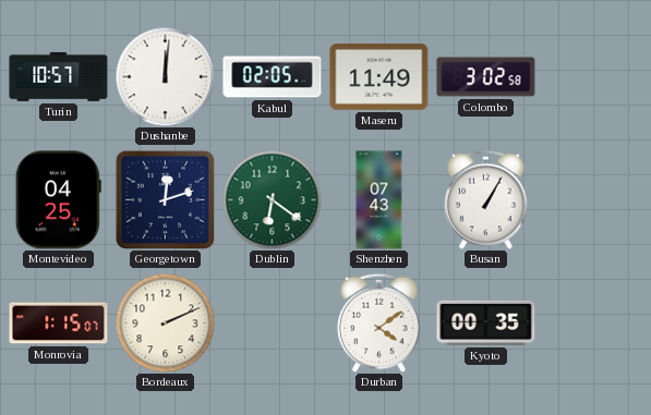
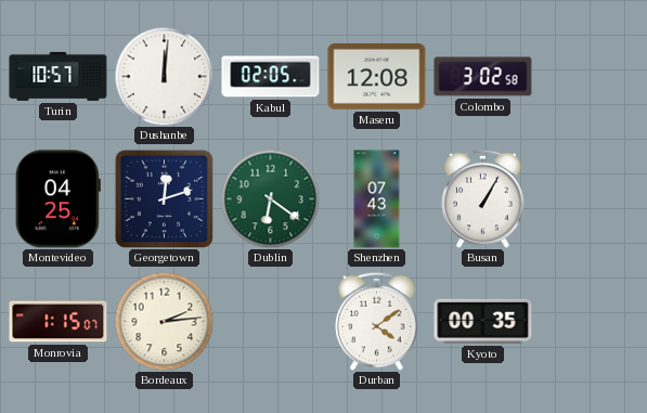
Maseru: 11:49 -> 12:08 (377, 76)
Bordeaux: 2:11 -> 2:14 (164, 321)
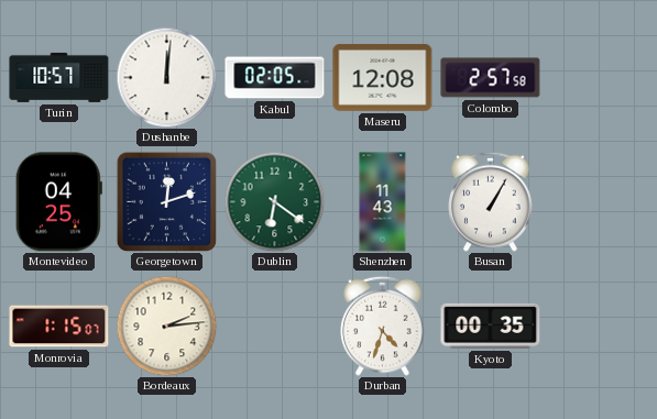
Colombo: 3:02 -> 2:57 (491, 78)
Shenzhen: 07:43 -> 11:43 (383, 202)
Durban: 4:09 -> 4:33 (383, 326)
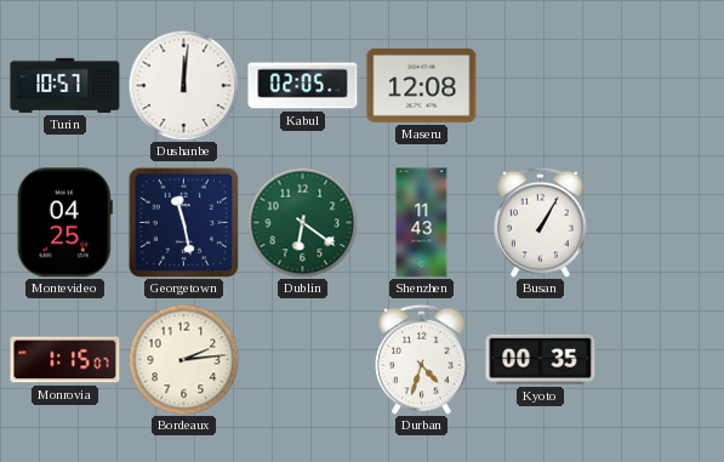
Colombo: 2:57 -> none (491, 78)
Georgetown: 12:12 -> 11:28 (183, 222)
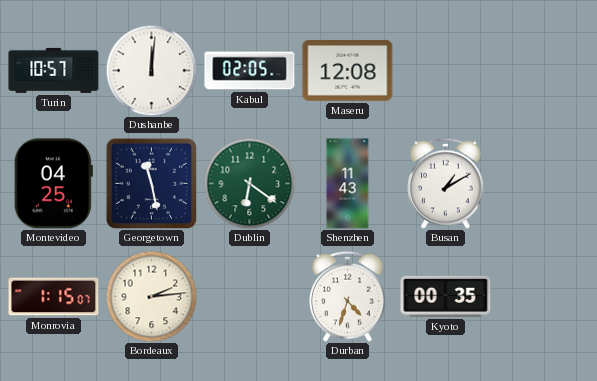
Busan: 1:05 -> 1:10 (446, 183)
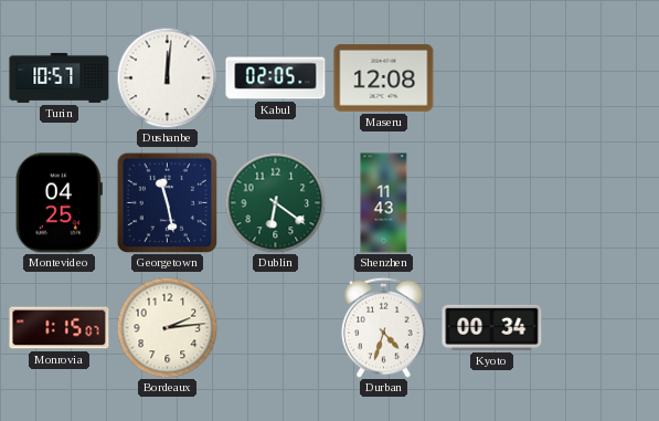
Busan: 1:10 -> none (446, 183)
Kyoto: 00:35 -> 00:34 (492, 327)
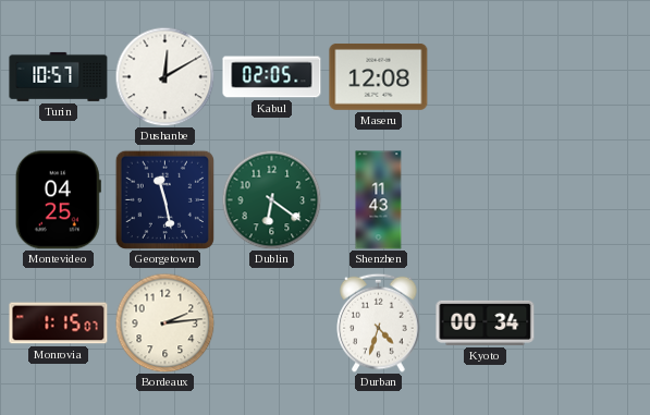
Dushanbe: 12:01 -> 12:10 (164, 76)
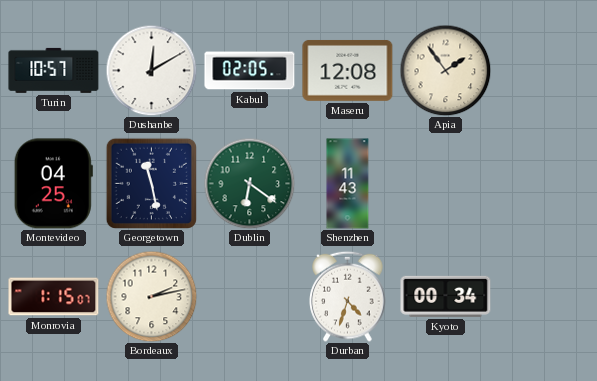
Apia: none -> 1:54 (445, 70)
Bordeaux: 2:14 -> 2:13 (151, 296)
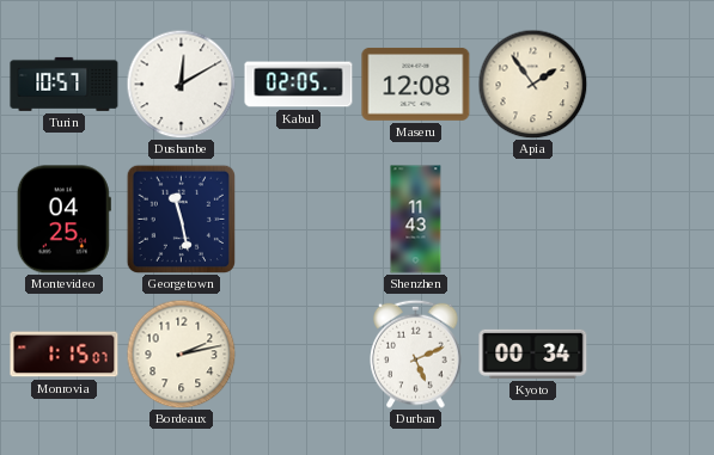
Dublin: 6:21 -> none (249, 183)
Durban: 4:33 -> 5:11 (416, 353)
